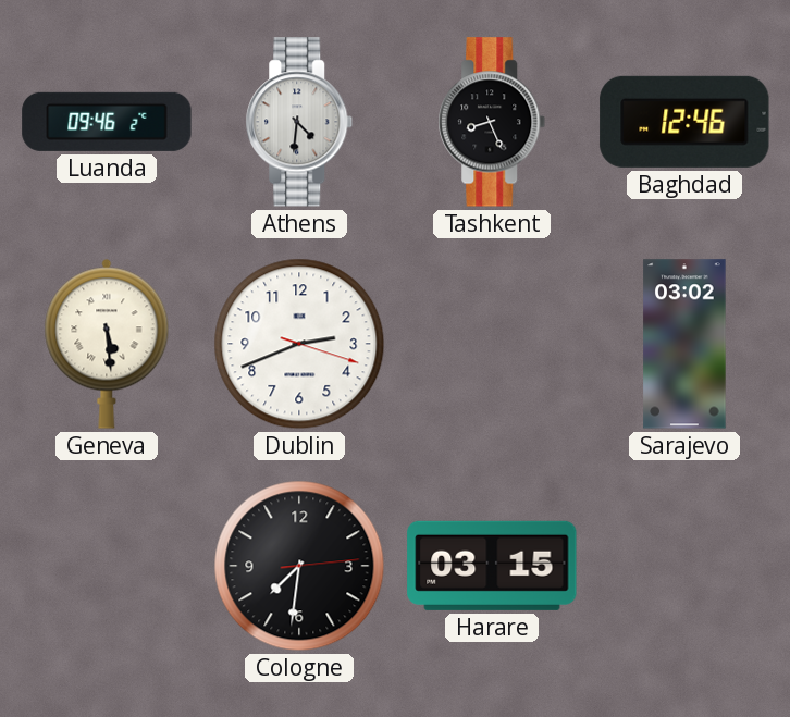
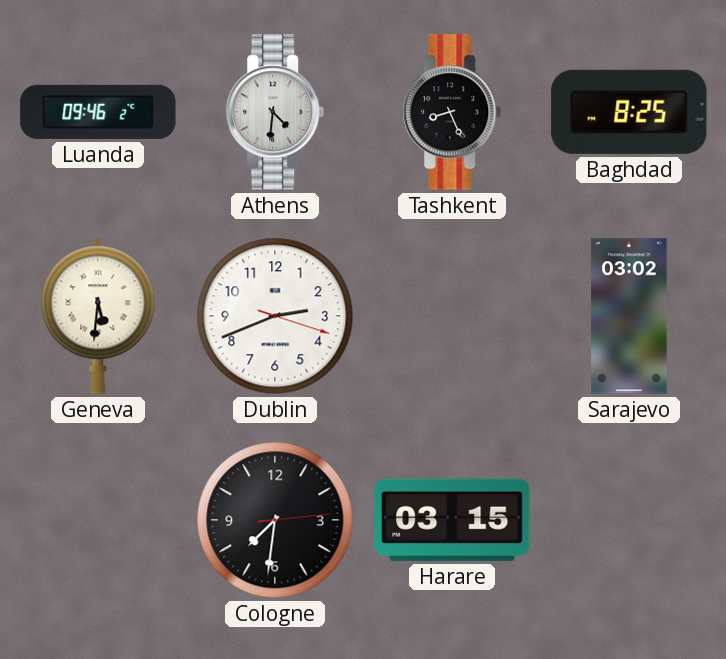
Baghdad: 12:46 -> 8:25 (629, 112)
Geneva: 5:29 -> 5:31 (98, 316)
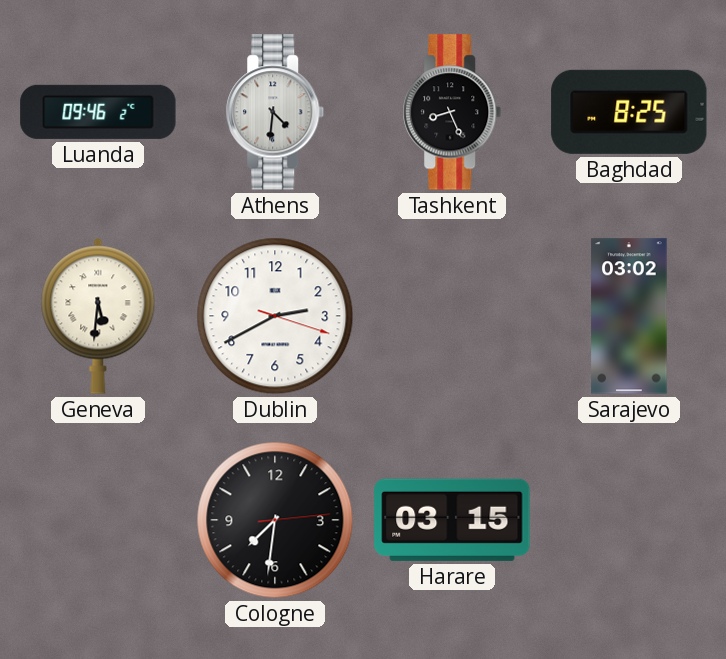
Dublin: 2:41 -> 2:40 (275, 316)
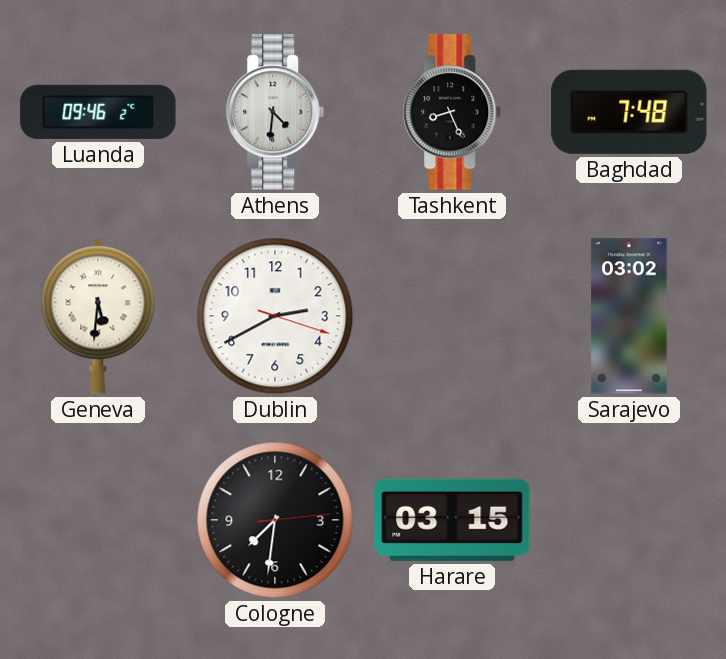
Baghdad: 8:25 -> 7:48 (629, 112)
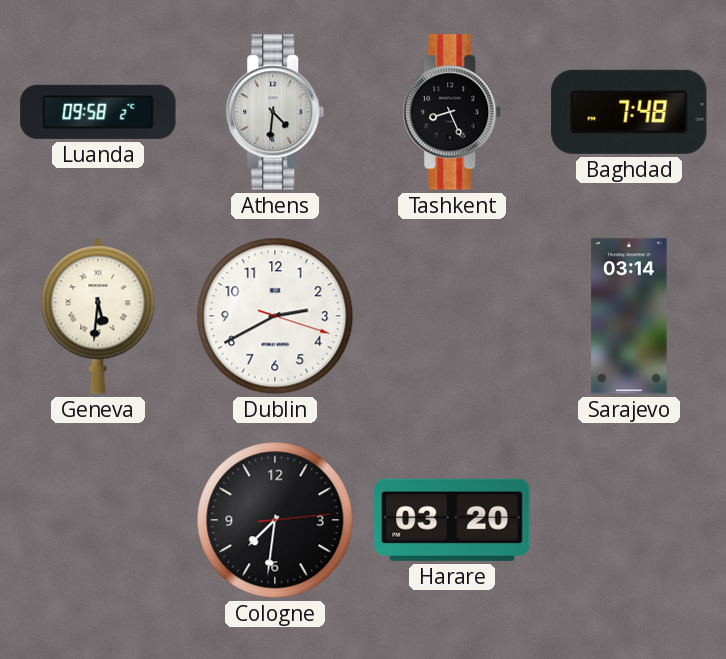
Luanda: 09:46 -> 09:58 (98, 112)
Sarajevo: 03:02 -> 03:14 (629, 316)
Harare: 03:15 -> 03:20 (452, 520)
